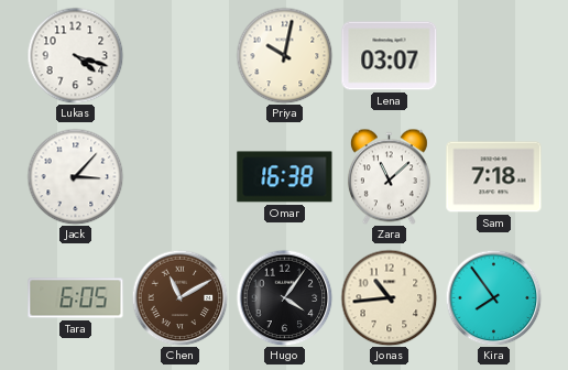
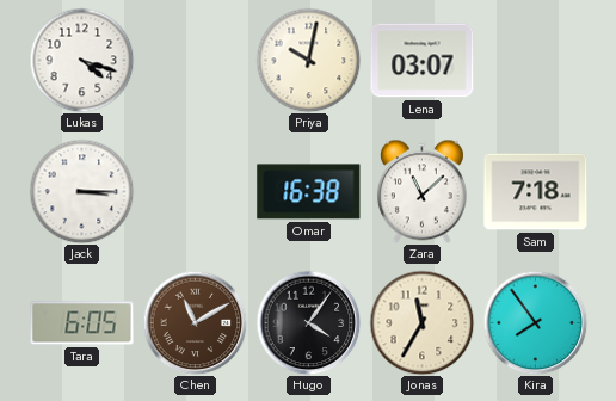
Jack: 3:07 -> 3:15 (81, 191)
Jonas: 10:44 -> 11:35 (421, 322)
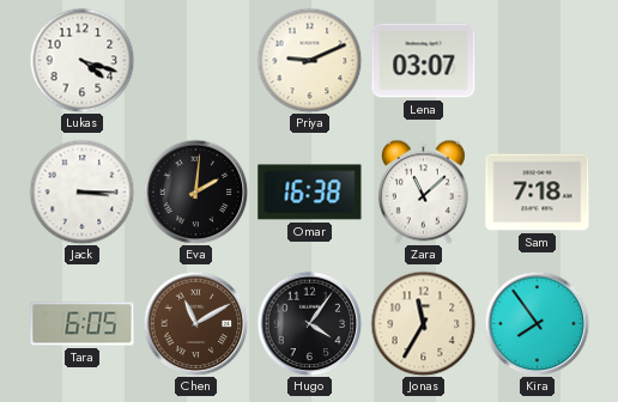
Priya: 10:02 -> 9:11 (309, 60)
Eva: none -> 2:01 (195, 191)
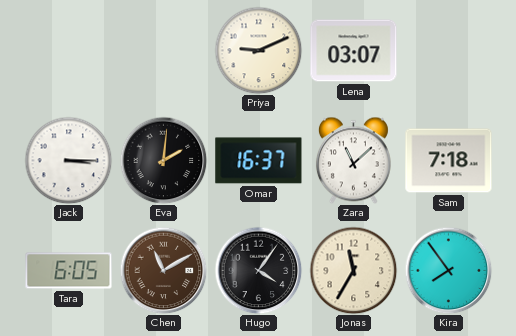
Lukas: 4:18 -> none (81, 60)
Omar: 16:38 -> 16:37 (259, 161)
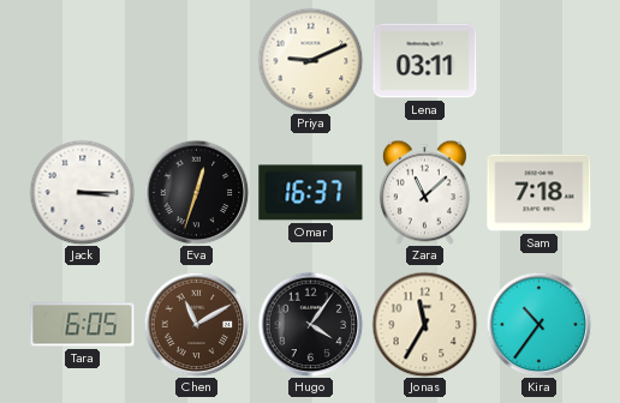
Lena: 03:07 -> 03:11 (425, 61)
Eva: 2:01 -> 12:33 (196, 192)
Kira: 7:54 -> 10:36 (538, 324)
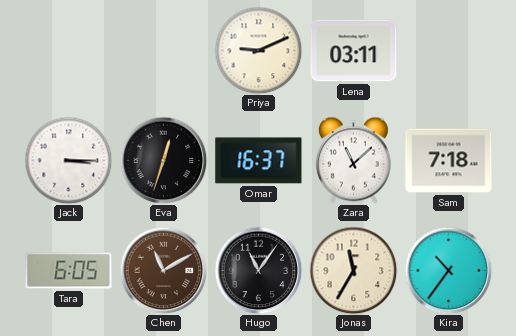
Hugo: 4:06 -> 11:06 (258, 270)
